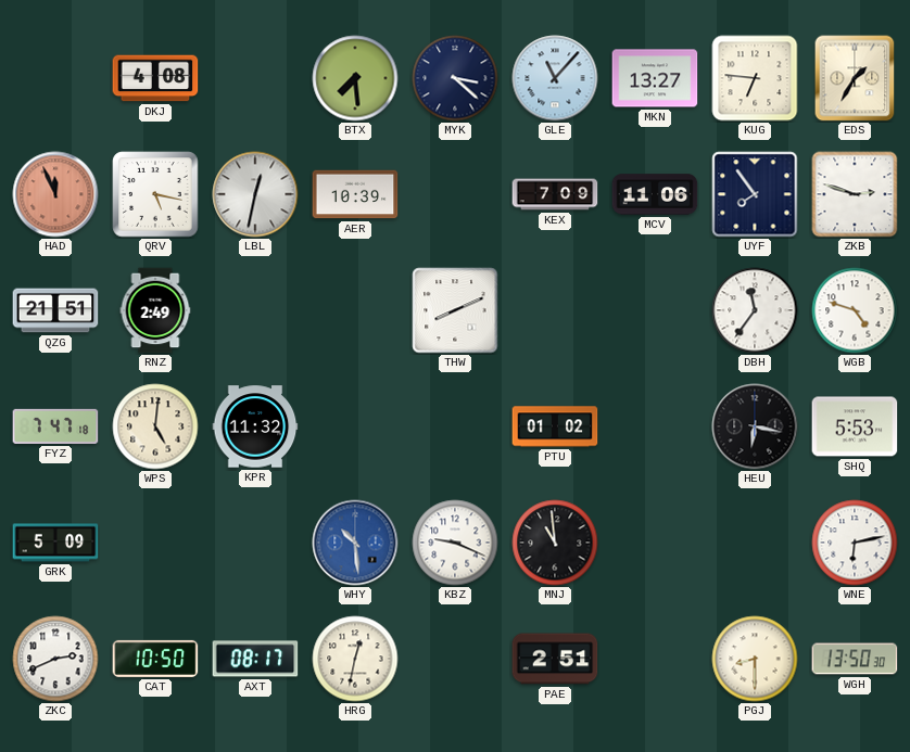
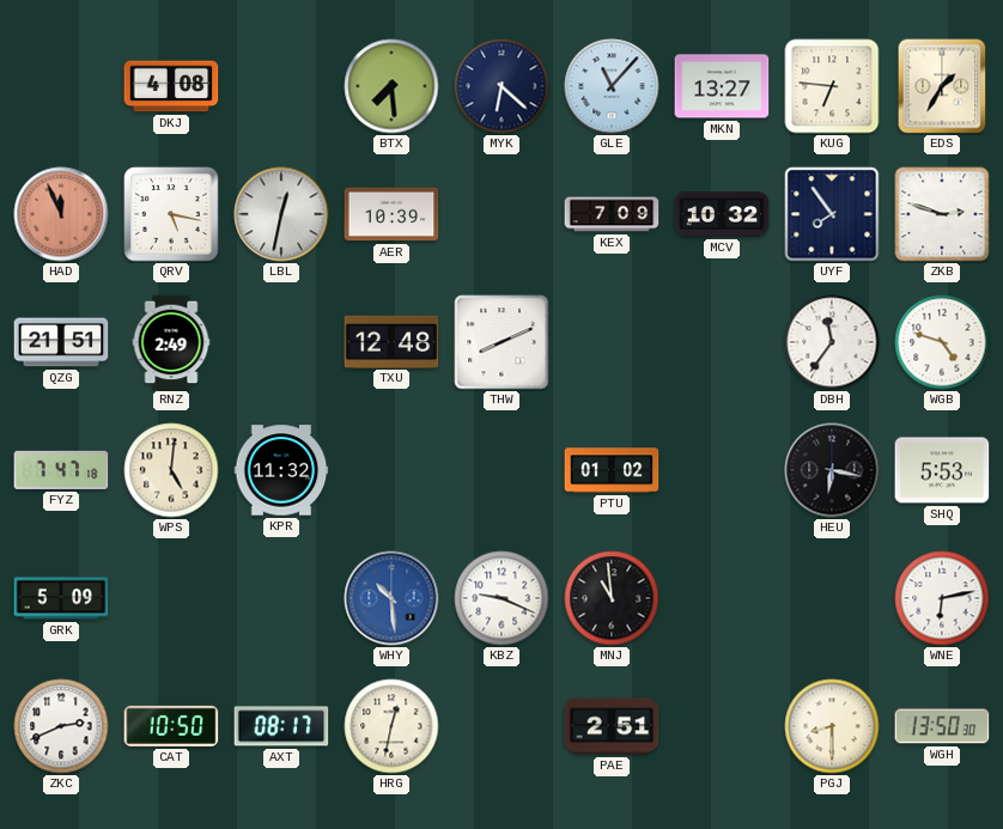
MYK: 3:22 -> 6:22 (501, 86)
MCV: 11:06 -> 10:32 (722, 214)
TXU: none -> 12:48 (391, 341)
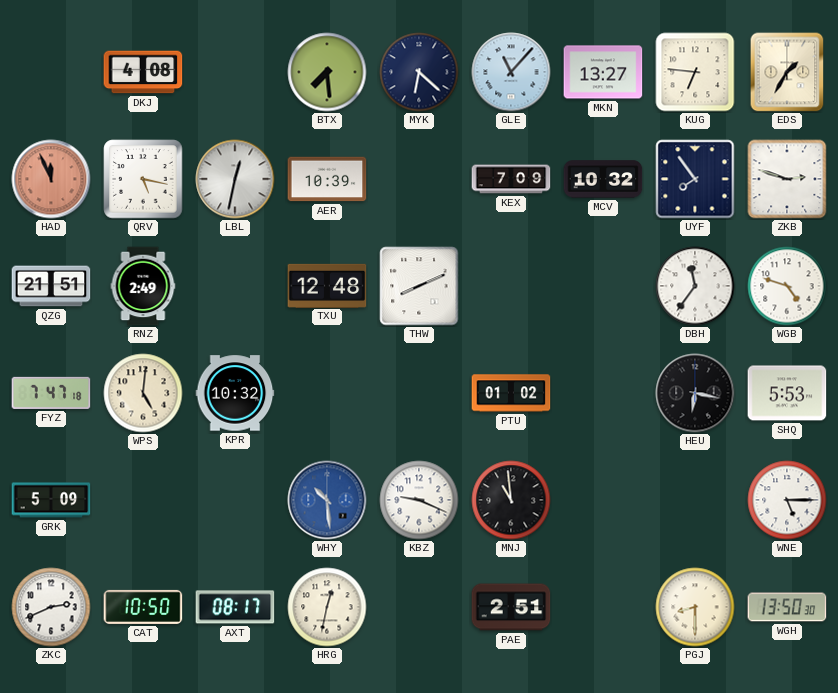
KPR: 11:32 -> 10:32 (235, 393)
WNE: 6:13 -> 5:15 (787, 500)
